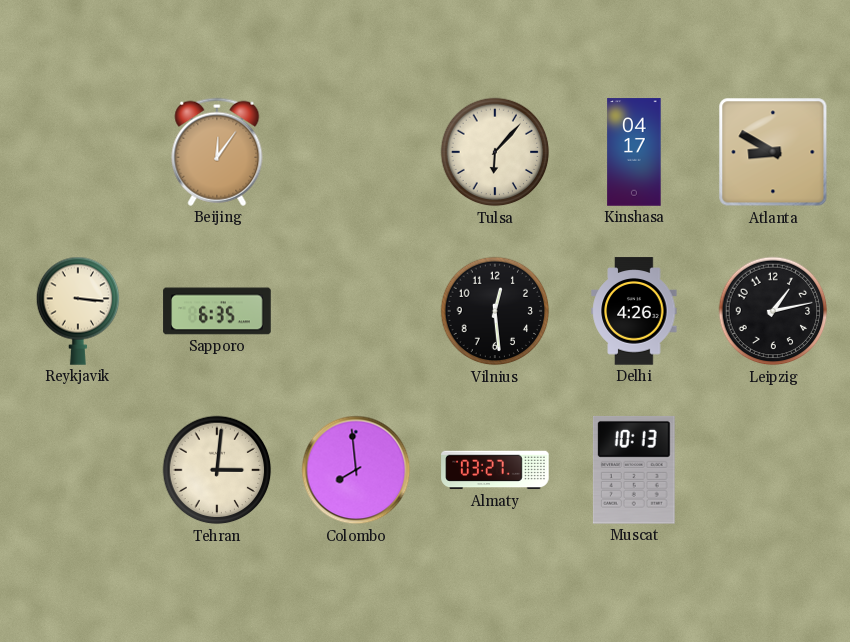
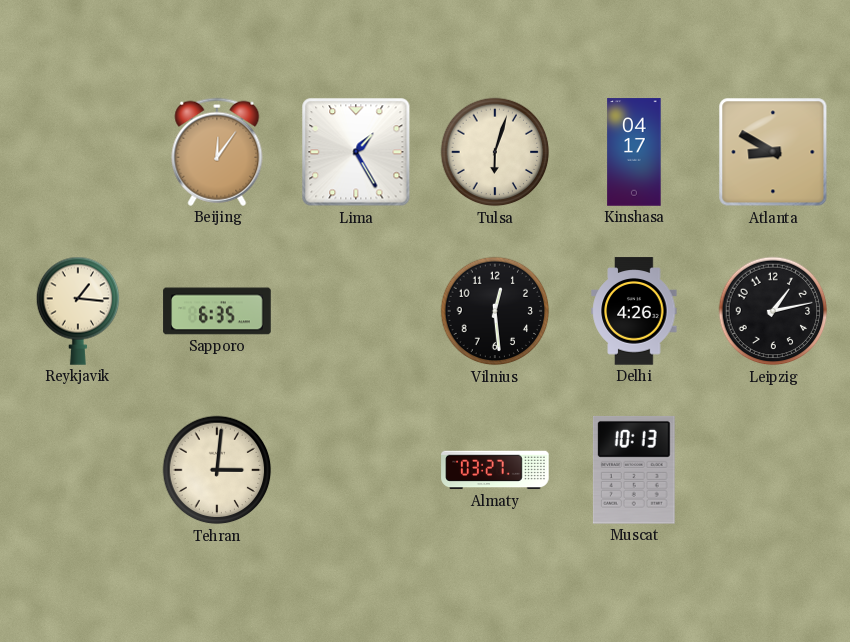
Lima: none -> 1:25 (356, 152)
Tulsa: 6:07 -> 6:03 (495, 152)
Reykjavik: 3:16 -> 1:16 (78, 311)
Colombo: 7:59 -> none (356, 470)
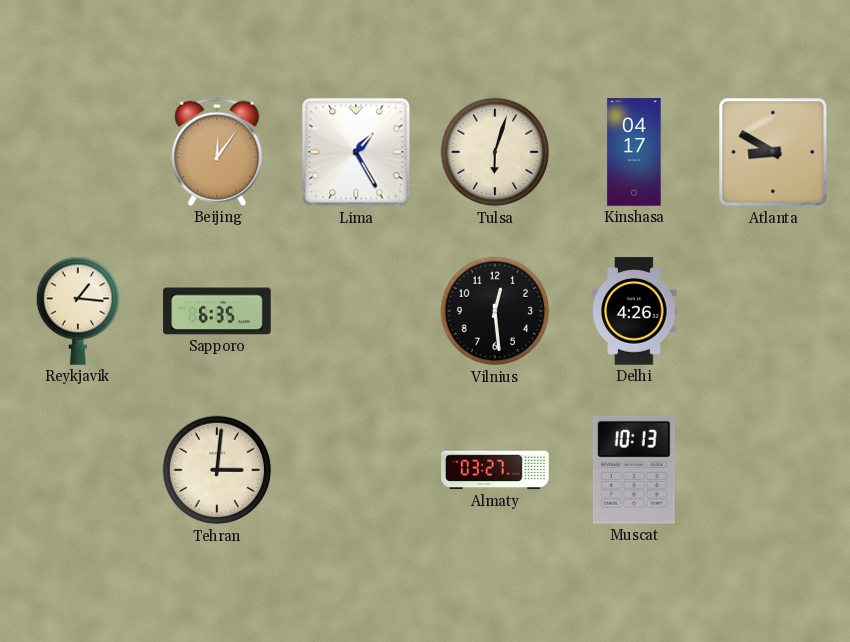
Leipzig: 1:13 -> none (773, 311)
